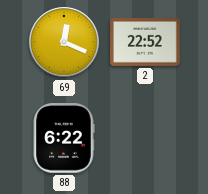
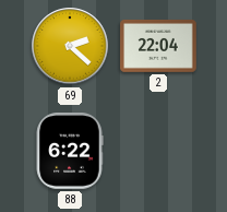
69: 12:19 -> 2:22 (70, 46)
2: 22:52 -> 22:04 (158, 46)
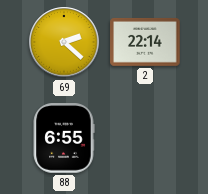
2: 22:04 -> 22:14 (145, 42)
88: 6:22 -> 6:55 (64, 138)
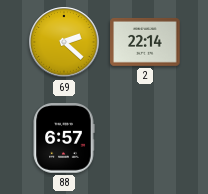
88: 6:55 -> 6:57 (64, 138)
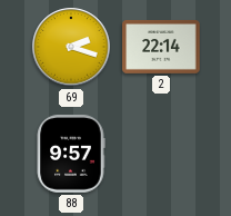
69: 2:22 -> 2:18 (71, 47)
88: 6:57 -> 9:57 (71, 154)
